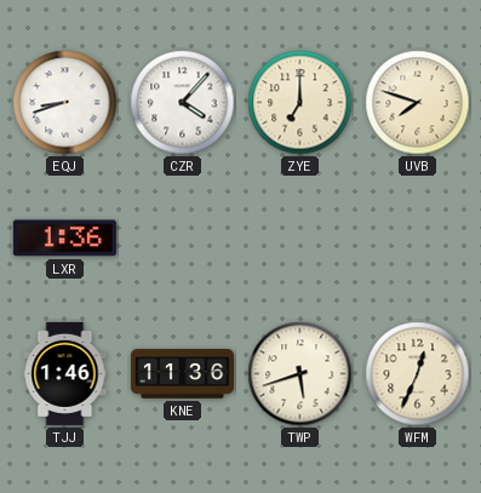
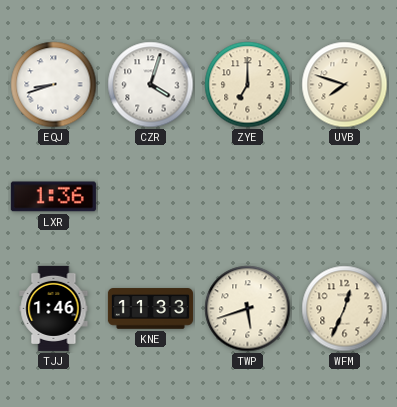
CZR: 4:07 -> 4:03 (151, 85)
KNE: 11:36 -> 11:33 (150, 309)
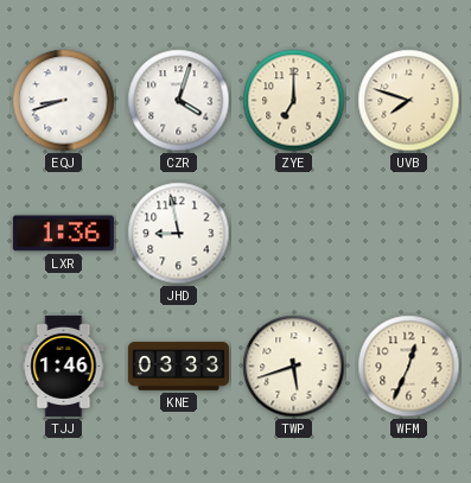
JHD: none -> 8:58 (179, 234)
KNE: 11:33 -> 03:33 (178, 367)
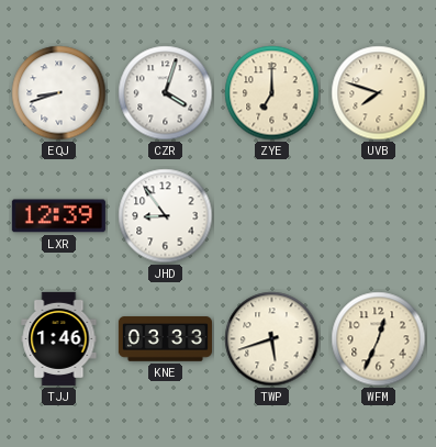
LXR: 1:36 -> 12:39 (58, 216)
JHD: 8:58 -> 8:54 (166, 216)
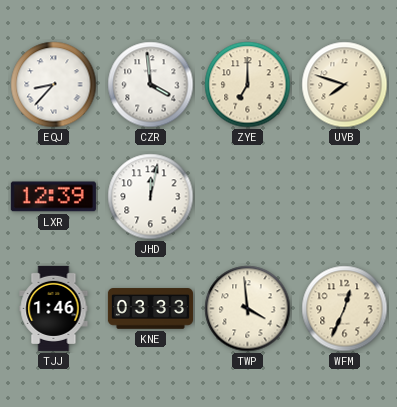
EQJ: 8:42 -> 8:37 (54, 85)
CZR: 4:03 -> 3:59 (151, 85)
JHD: 8:54 -> 12:02 (151, 197)
TWP: 5:42 -> 3:59 (248, 309)
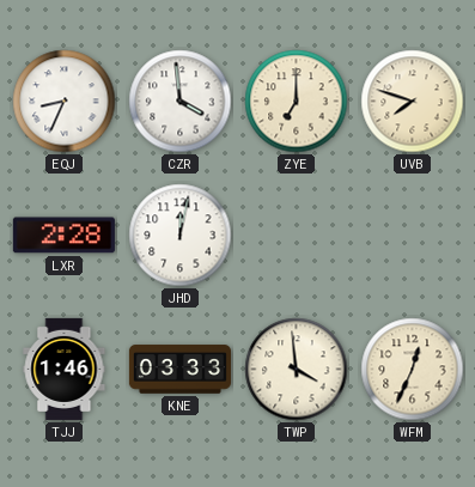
EQJ: 8:37 -> 8:34 (65, 102)
LXR: 12:39 -> 2:28 (63, 236)
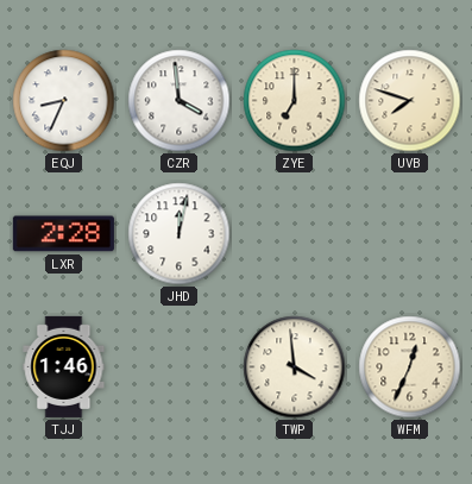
KNE: 03:33 -> none (179, 370)
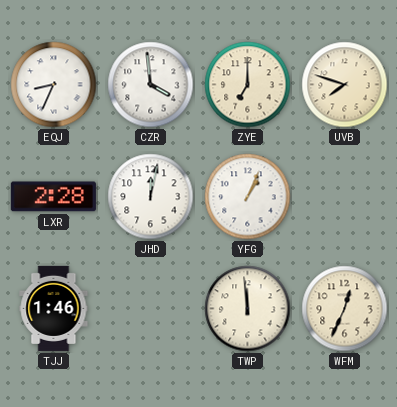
YFG: none -> 1:04 (248, 197)
TWP: 3:59 -> 11:59 (248, 309)
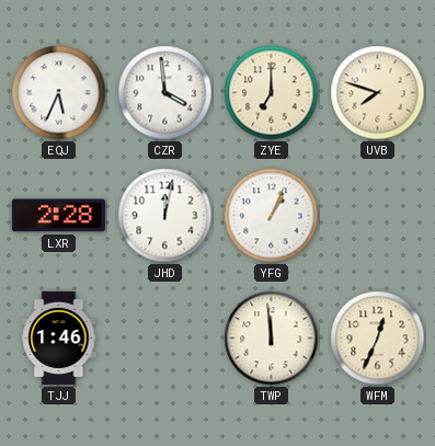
EQJ: 8:34 -> 5:34 (59, 93)
